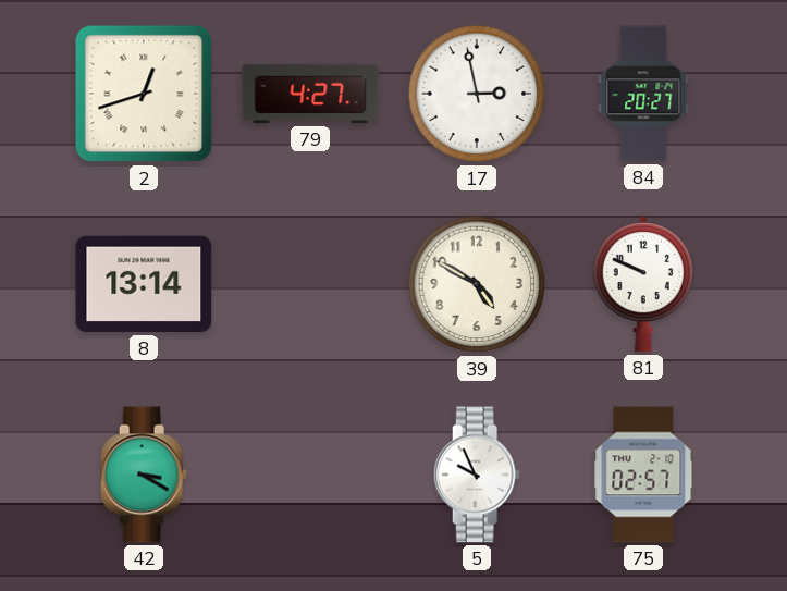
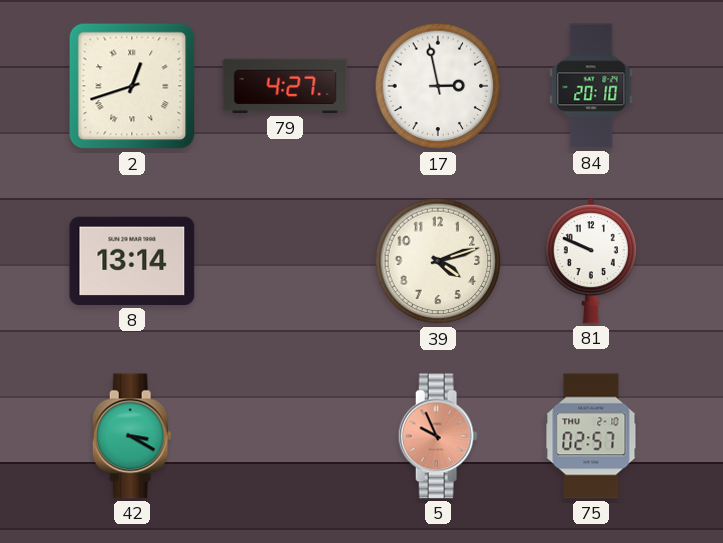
84: 20:27 -> 20:10 (591, 86)
39: 4:50 -> 4:12 (438, 261)
5 dial: white -> salmon (438, 436)
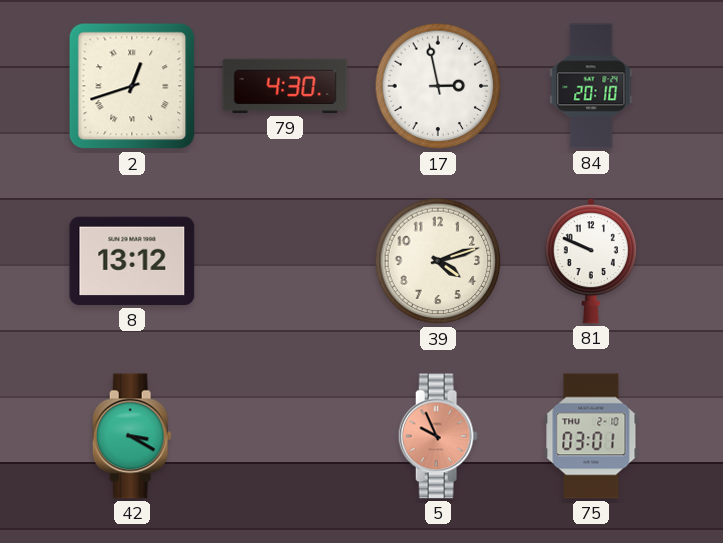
79: 4:27 -> 4:30 (285, 86)
8: 13:14 -> 13:12 (132, 261)
75: 02:57 -> 03:01 (591, 436)
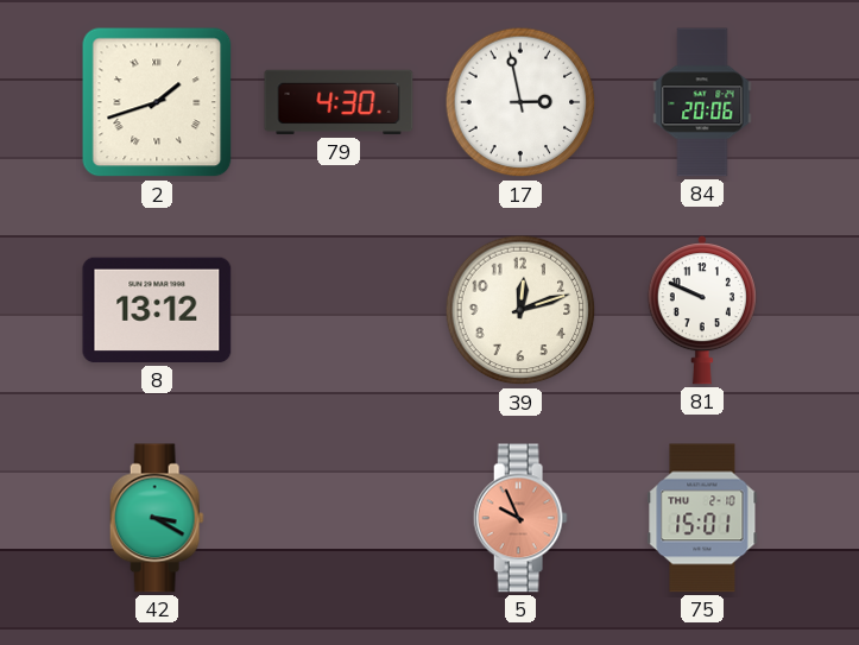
2: 12:42 -> 1:42 (157, 102)
84: 20:10 -> 20:06 (702, 102)
39: 4:12 -> 12:12 (520, 310)
75: 03:01 -> 15:01 (702, 518)
